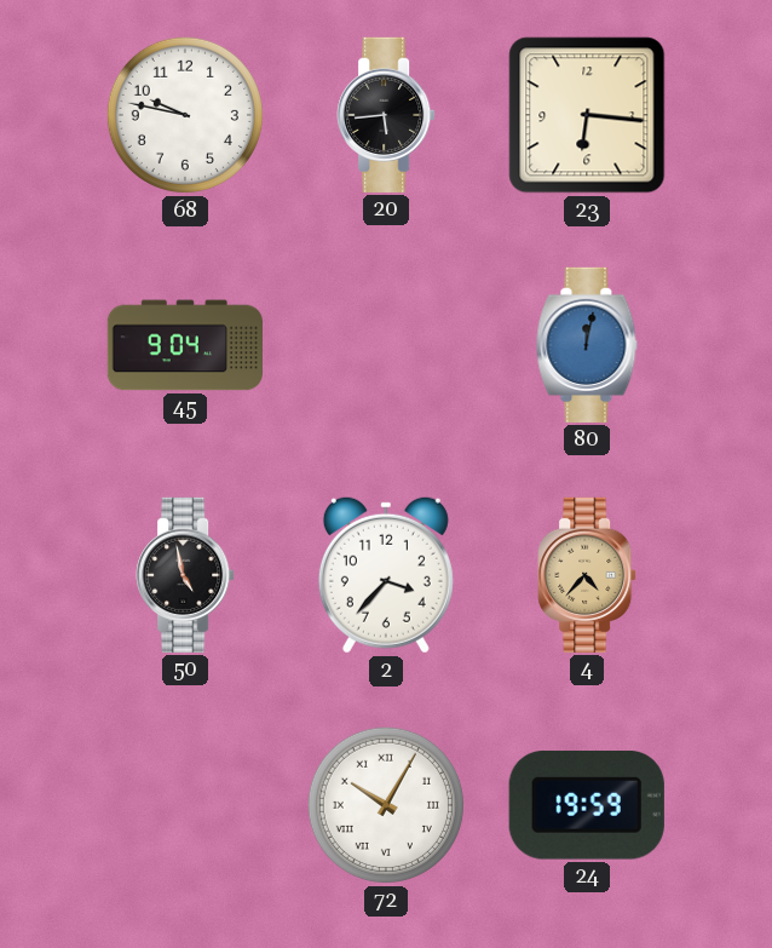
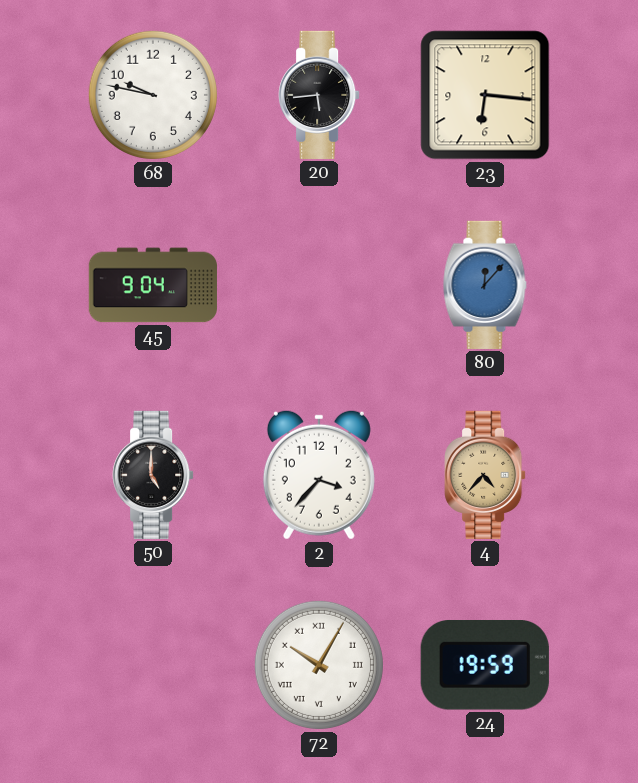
80: 12:02 -> 12:07 (485, 285)
50: 4:58 -> 5:00 (153, 475)
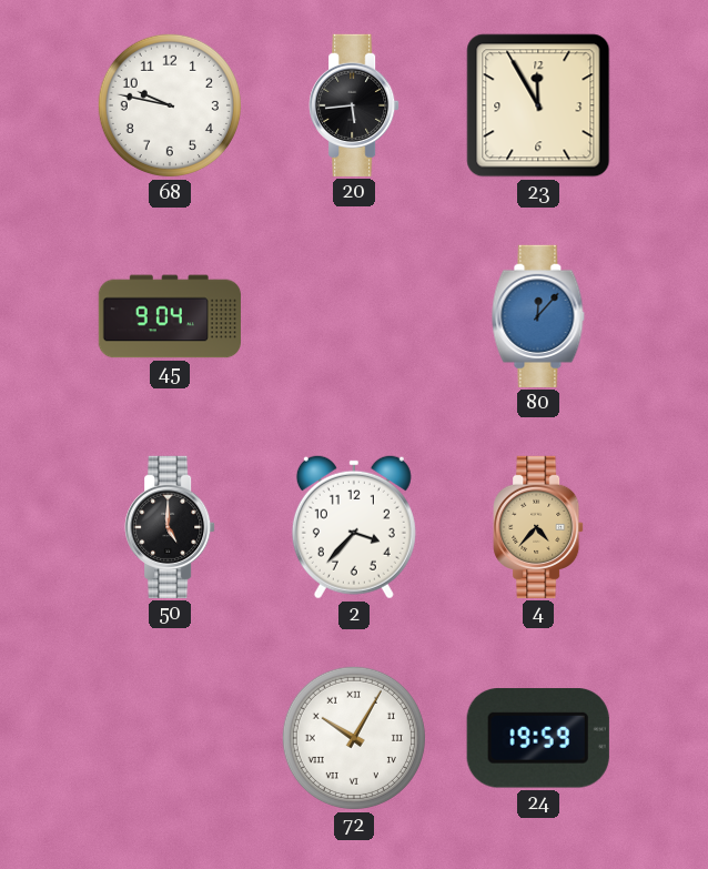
23: 6:16 -> 11:55 (538, 105)
